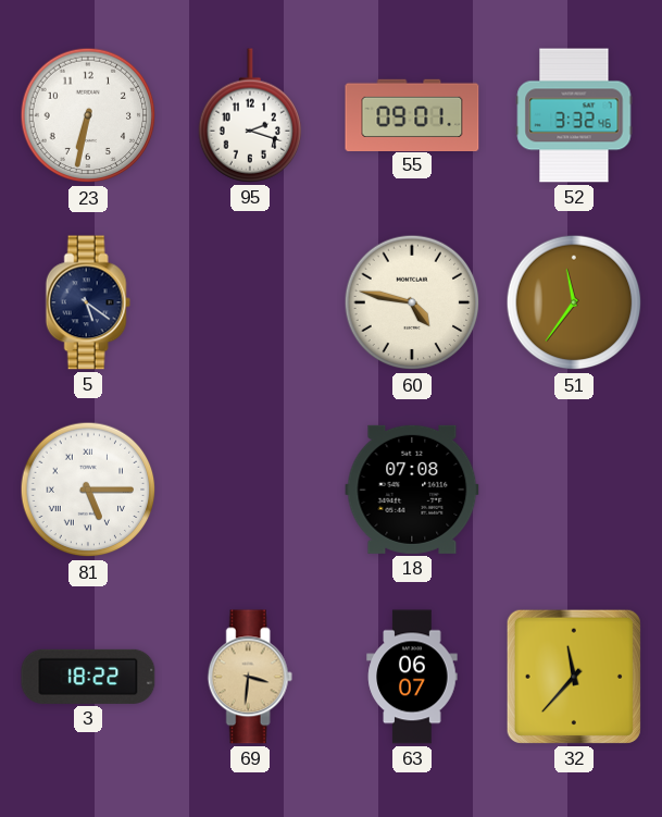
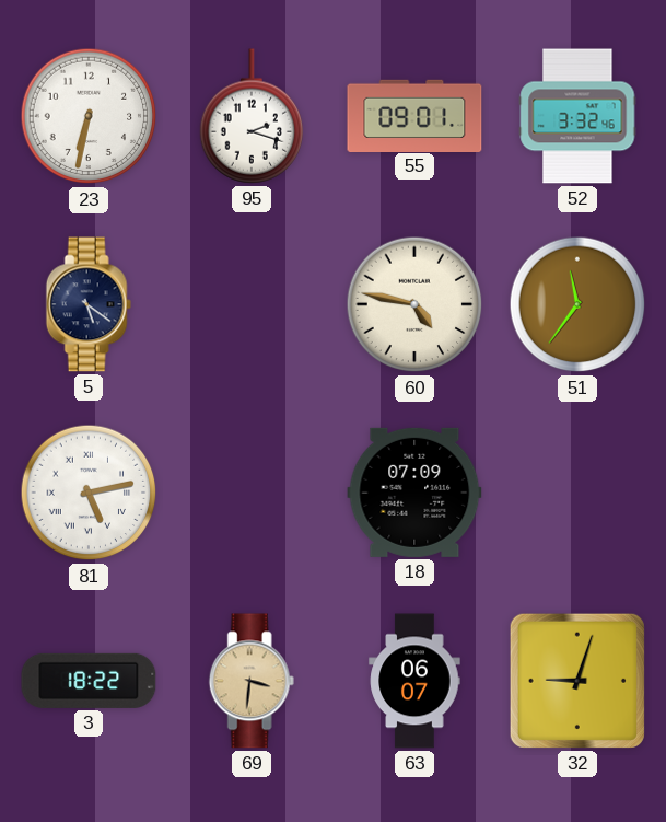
81: 5:15 -> 5:13 (89, 493)
18: 07:08 -> 07:09 (414, 493)
32: 11:37 -> 9:03 (577, 681)
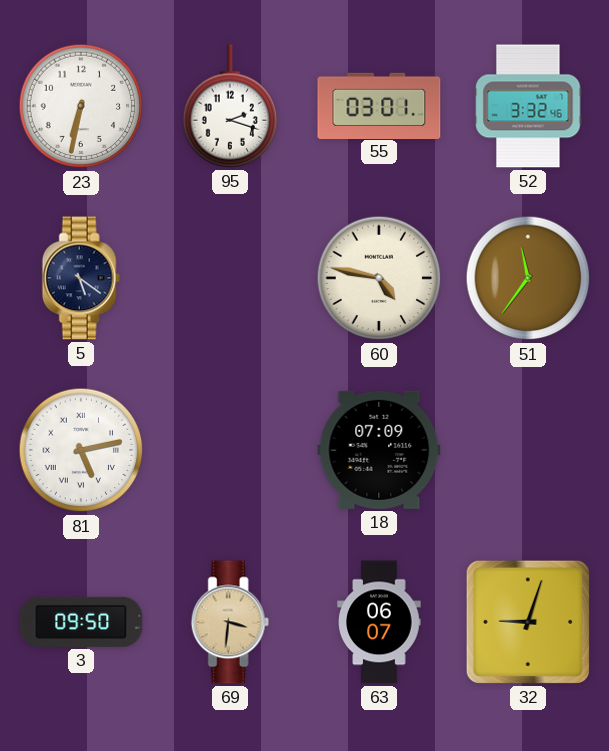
55: 09:01 -> 03:01 (379, 105)
3: 18:22 -> 09:50 (81, 622)
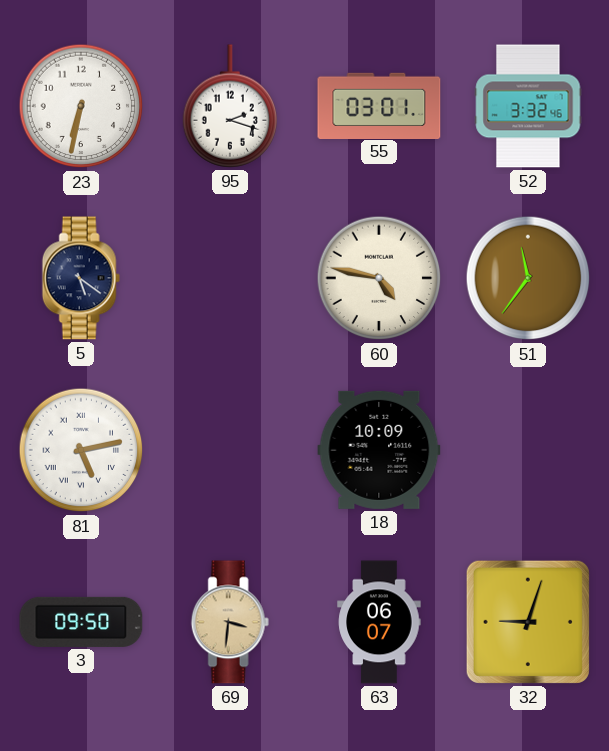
18: 07:09 -> 10:09 (379, 450)
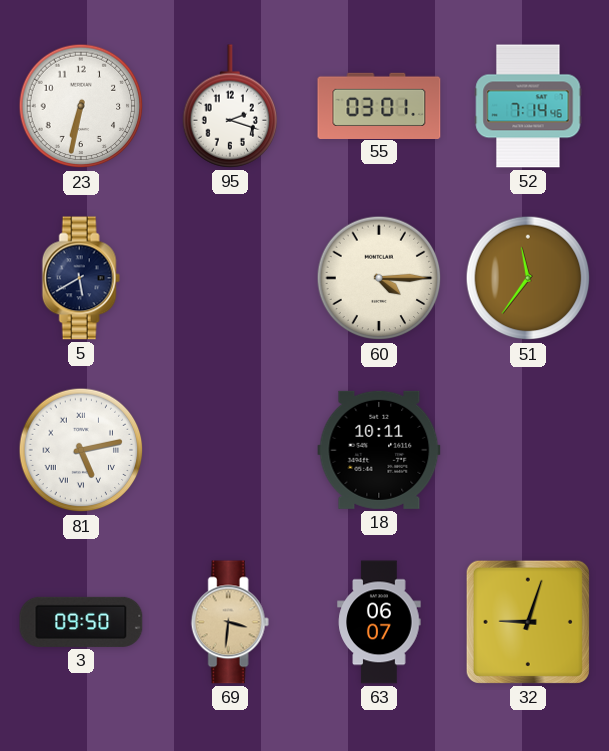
52: 3:32 -> 7:14 (528, 106)
5: 5:21 -> 5:40 (81, 278)
60: 4:47 -> 4:15 (379, 278)
18: 10:09 -> 10:11 (379, 450)
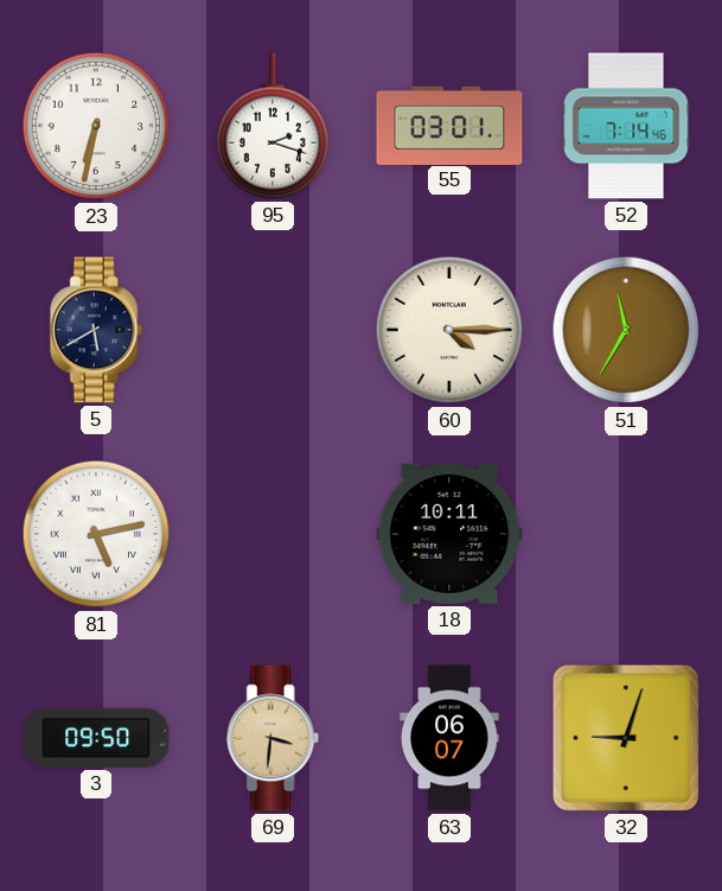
51: 11:36 -> 11:35 (626, 330)
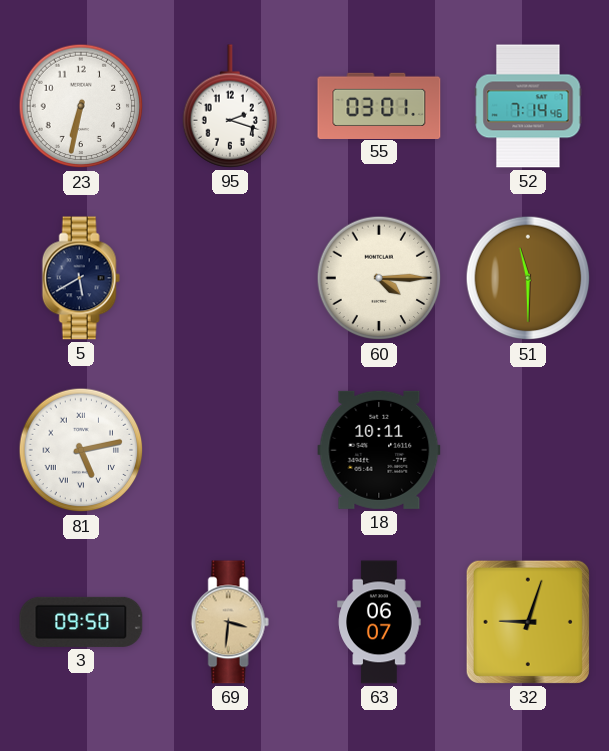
51: 11:35 -> 11:30 (528, 278)
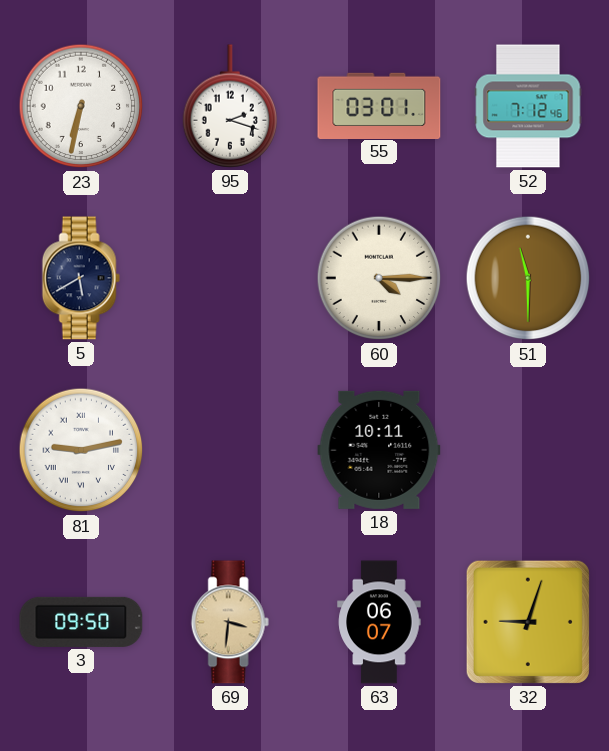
52: 7:14 -> 7:12 (528, 106)
81: 5:13 -> 9:13 (81, 450)
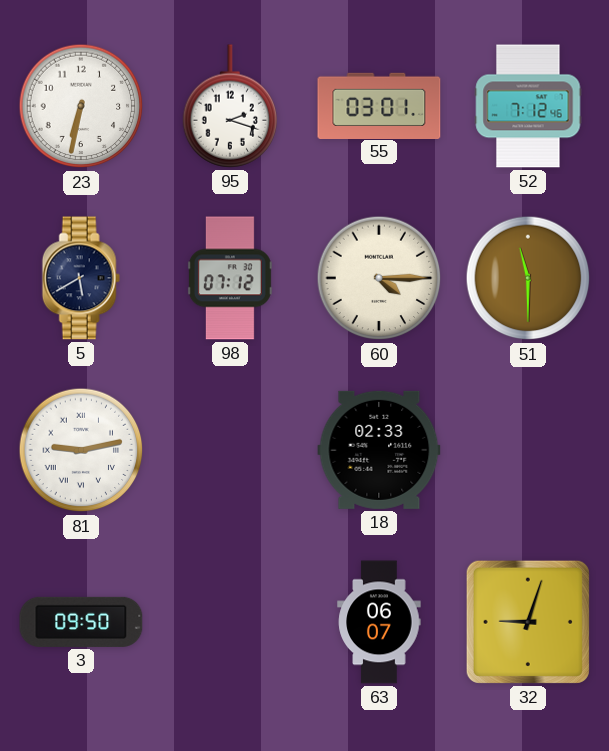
98: none -> 07:12 (230, 278)
18: 10:11 -> 02:33 (379, 450)
69: 3:31 -> none (230, 622)
